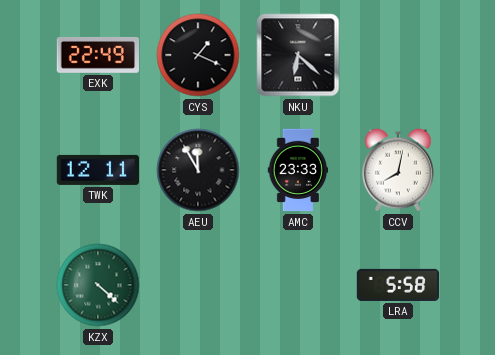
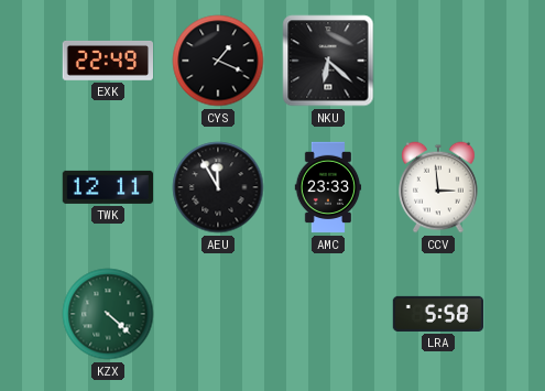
CCV: 8:02 -> 2:59 (439, 187)
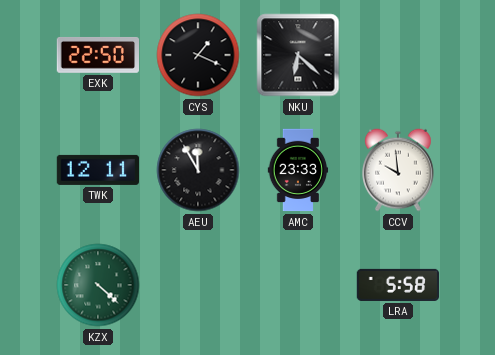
EXK: 22:49 -> 22:50 (97, 55)
CCV: 2:59 -> 9:59 (399, 170)
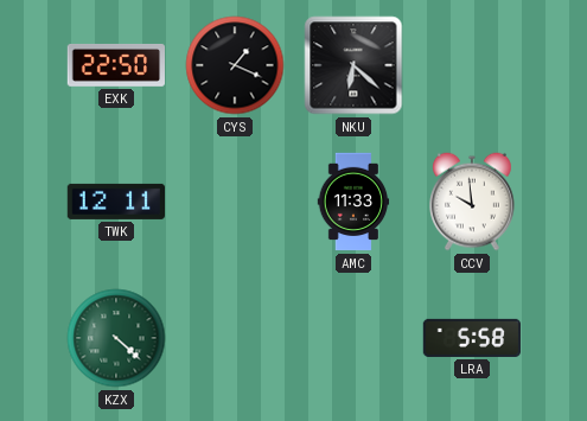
AEU: 11:55 -> none (198, 170)
AMC: 23:33 -> 11:33 (353, 202)
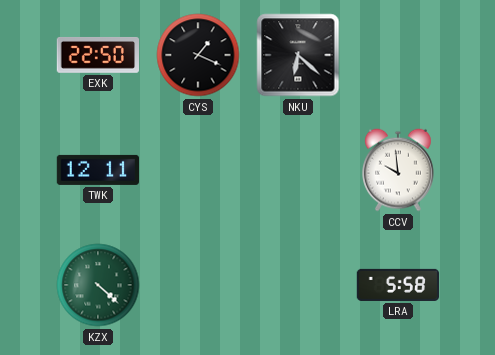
AMC: 11:33 -> none (353, 202)
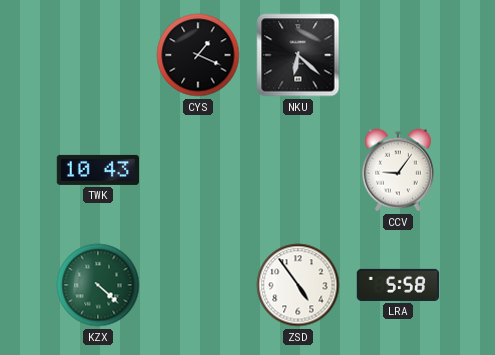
EXK: 22:50 -> none (97, 55)
TWK: 12:11 -> 10:43 (98, 170)
CCV: 9:59 -> 9:06 (399, 170)
ZSD: none -> 4:54 (298, 285)
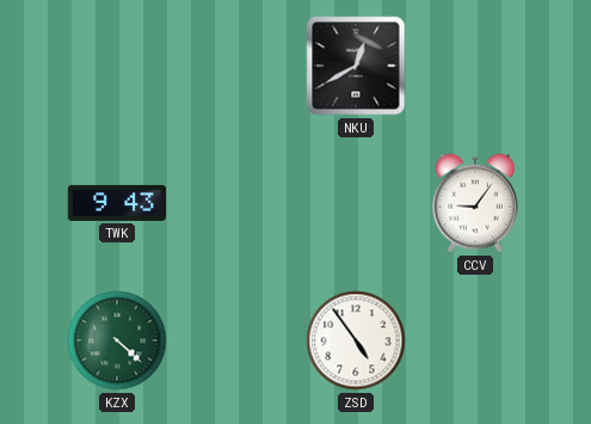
CYS: 1:19 -> none (198, 55)
NKU: 6:22 -> 12:40 (356, 66)
TWK: 10:43 -> 9:43 (117, 203)
LRA: 5:58 -> none (398, 285)
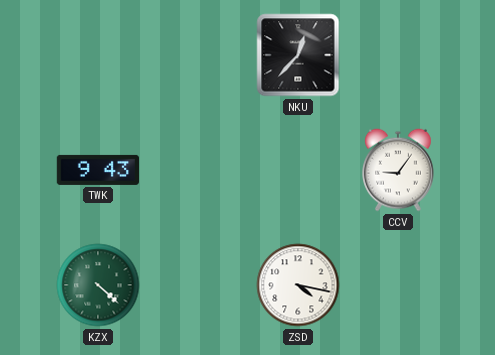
NKU: 12:40 -> 12:37 (298, 55)
ZSD: 4:54 -> 4:17 (298, 285)
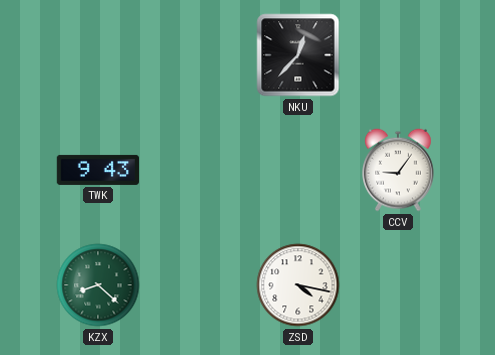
KZX: 4:22 -> 8:22 (98, 285)
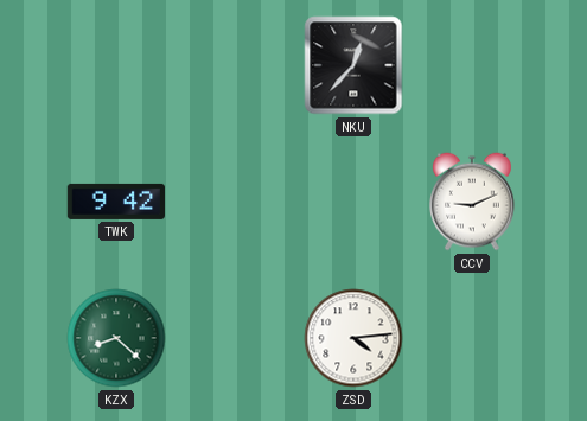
TWK: 9:43 -> 9:42 (116, 202)
CCV: 9:06 -> 9:11 (473, 202)
ZSD: 4:17 -> 4:14 (353, 338)
